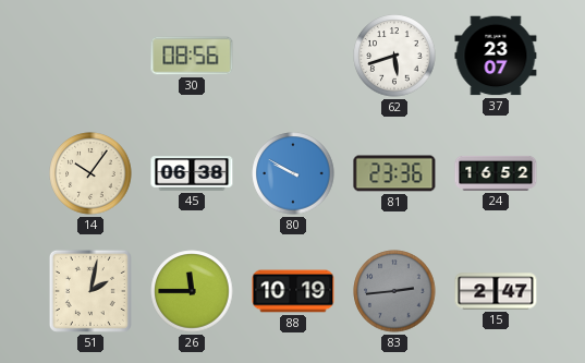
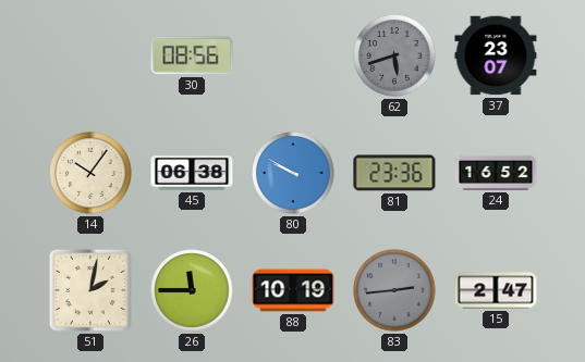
62 dial: white -> grey (394, 55)
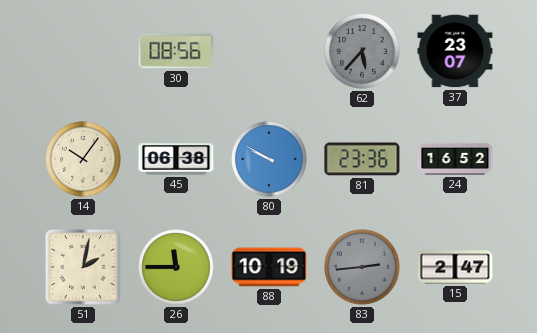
62: 5:42 -> 5:37 (362, 51)
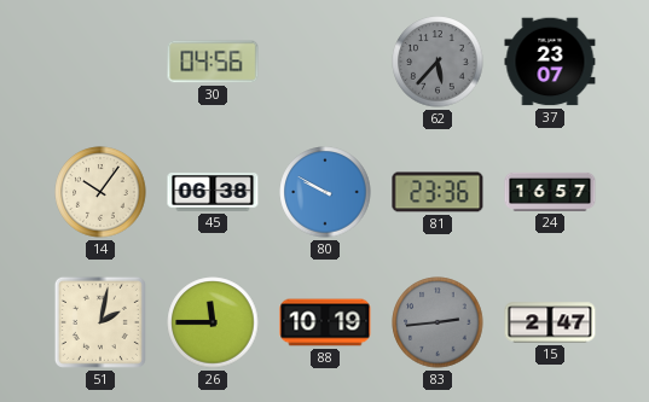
30: 08:56 -> 04:56 (213, 62)
24: 16:52 -> 16:57 (550, 192)
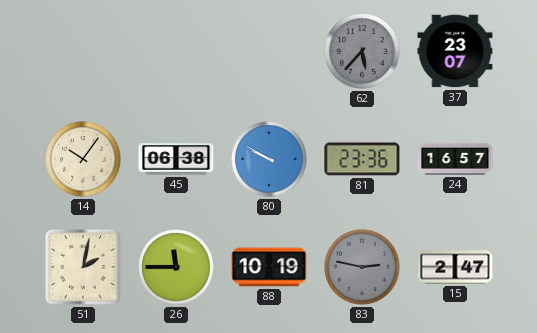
30: 04:56 -> none (213, 62)
83: 2:44 -> 2:47 (362, 267)
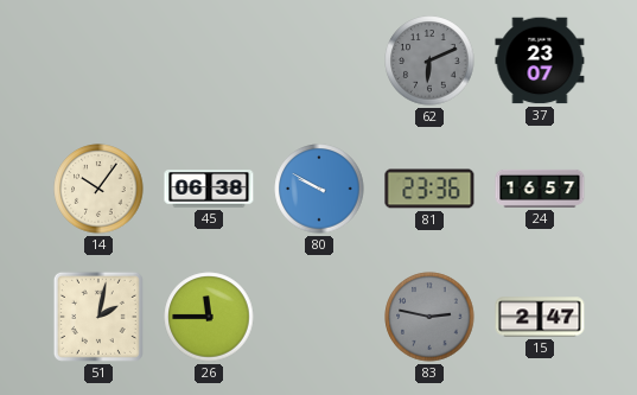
62: 5:37 -> 6:11 (429, 60)
88: 10:19 -> none (269, 267)
